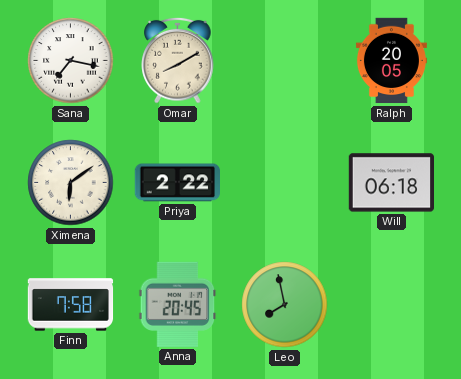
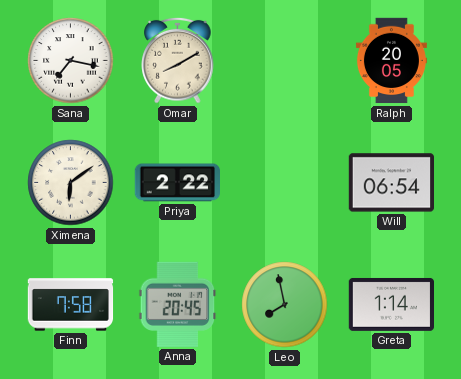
Will: 06:18 -> 06:54 (391, 183)
Greta: none -> 1:14 (391, 304)
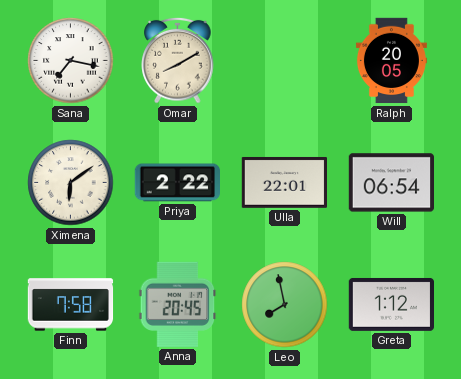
Ulla: none -> 22:01 (284, 182)
Greta: 1:14 -> 1:12 (391, 304)
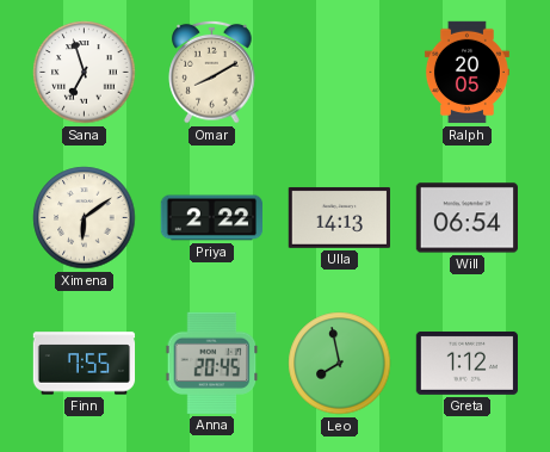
Sana: 7:17 -> 6:57 (85, 73)
Ulla: 22:01 -> 14:13 (339, 217)
Finn: 7:58 -> 7:55 (85, 364)
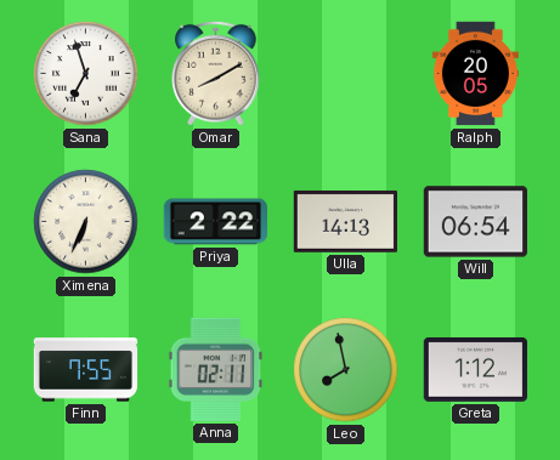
Ximena: 6:09 -> 6:34 (86, 222)
Anna: 20:45 -> 02:11 (216, 369)
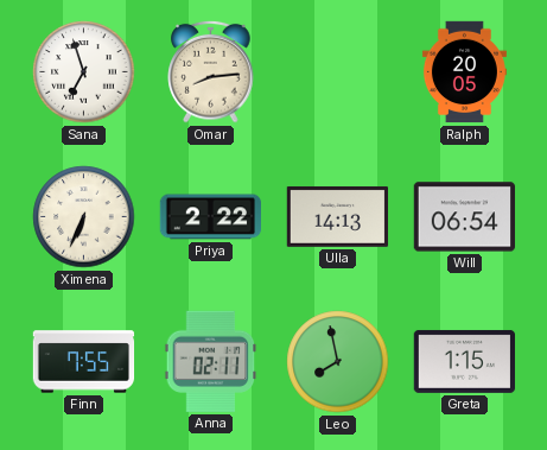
Omar: 8:10 -> 8:14 (211, 71)
Greta: 1:12 -> 1:15 (464, 361)
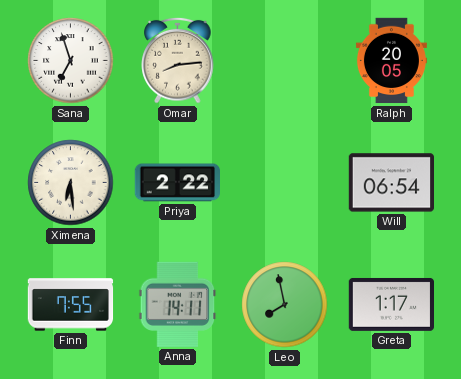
Ximena: 6:34 -> 6:29 (71, 183)
Ulla: 14:13 -> none (337, 216)
Anna: 02:11 -> 14:11 (178, 304)
Greta: 1:15 -> 1:17 (391, 304)
